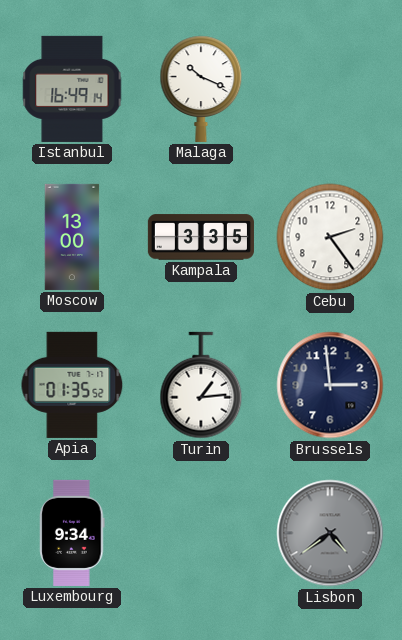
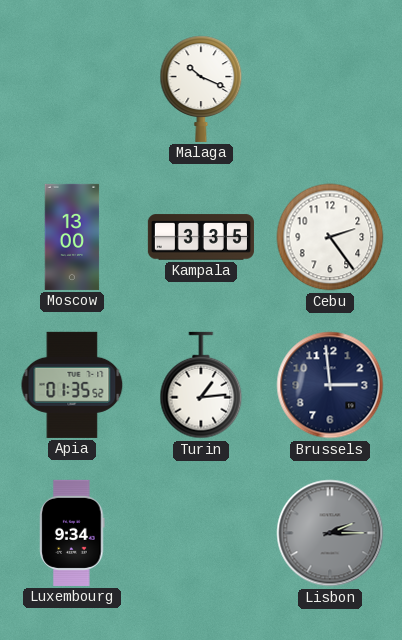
Istanbul: 16:49 -> none (72, 89)
Lisbon: 4:39 -> 2:15 (330, 533)
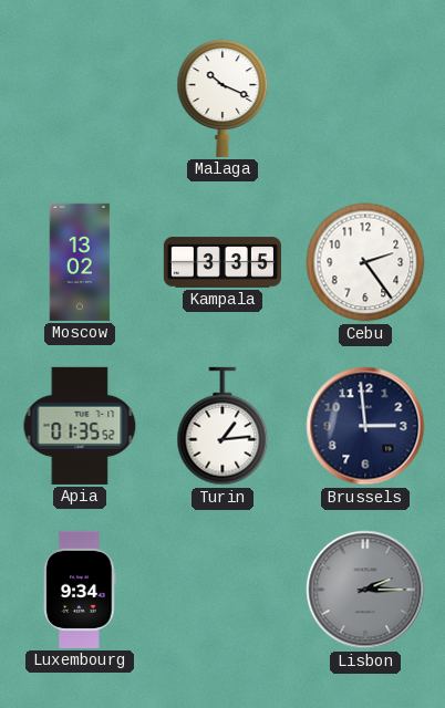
Moscow: 13:00 -> 13:02 (80, 262)
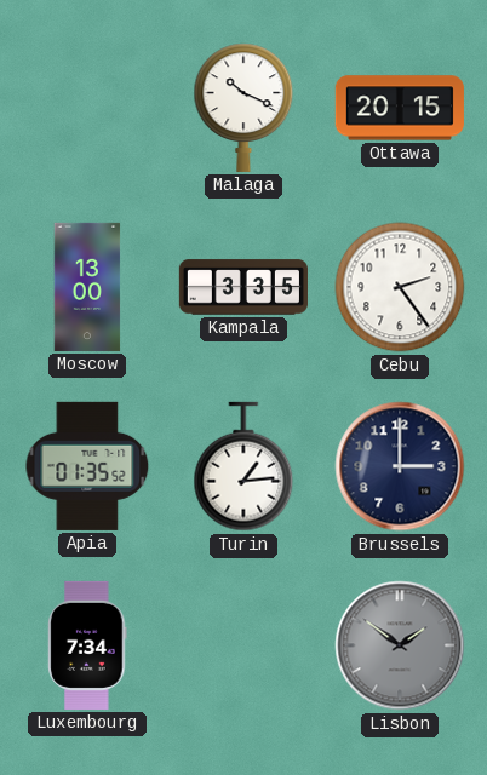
Ottawa: none -> 20:15 (400, 108)
Moscow: 13:02 -> 13:00 (87, 287)
Brussels: 2:59 -> 3:00 (400, 466)
Luxembourg: 9:34 -> 7:34 (87, 645)
Lisbon: 2:15 -> 1:51 (400, 645)
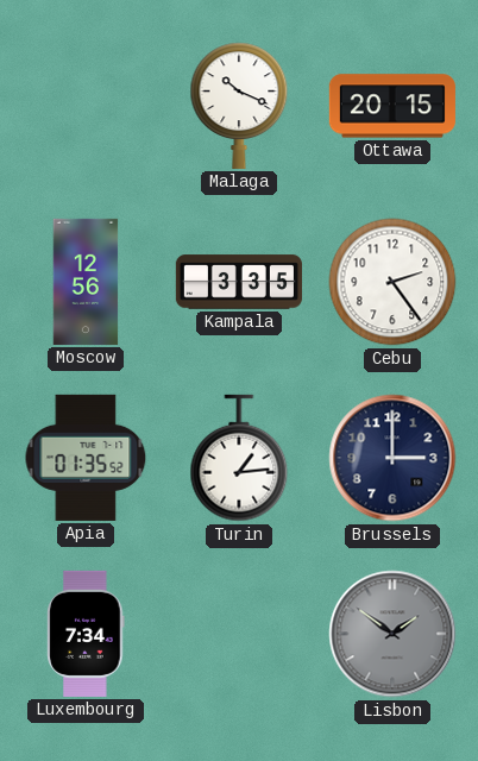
Moscow: 13:00 -> 12:56 (86, 282)
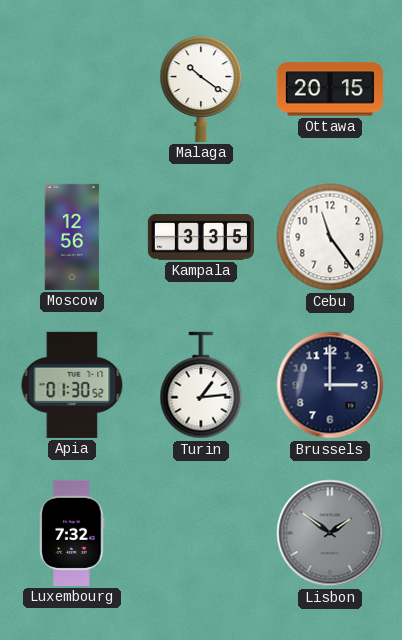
Malaga: 10:19 -> 10:21 (201, 89)
Cebu: 2:24 -> 11:24 (330, 237)
Apia: 01:35 -> 01:30 (72, 385)
Luxembourg: 7:34 -> 7:32 (72, 533)
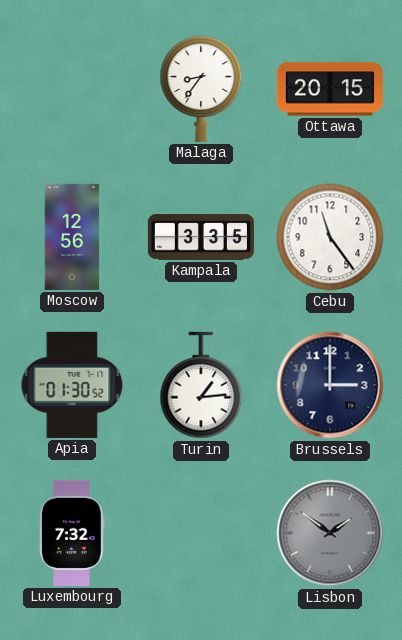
Malaga: 10:21 -> 8:36 (201, 89)
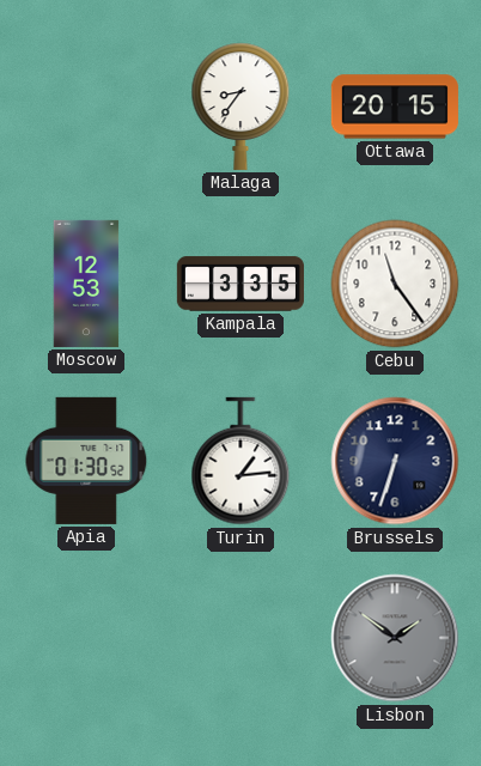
Moscow: 12:56 -> 12:53 (86, 284)
Brussels: 3:00 -> 6:33 (395, 461)
Luxembourg: 7:32 -> none (72, 533)
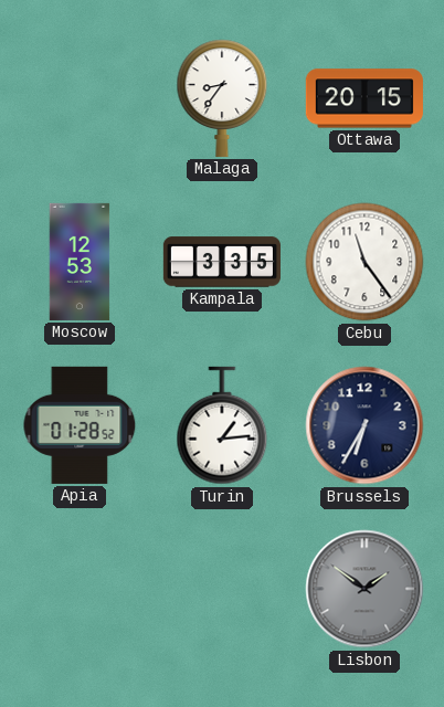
Apia: 01:30 -> 01:28 (80, 425)
Brussels: 6:33 -> 6:35 (364, 425)
